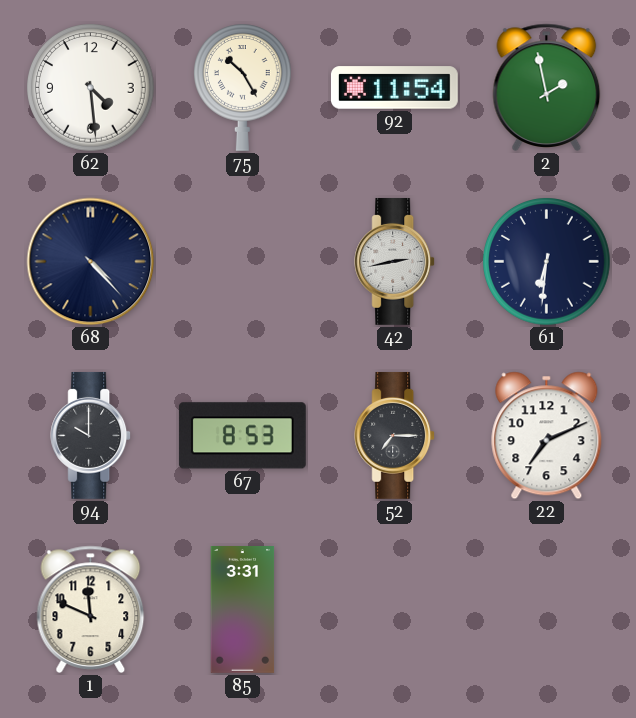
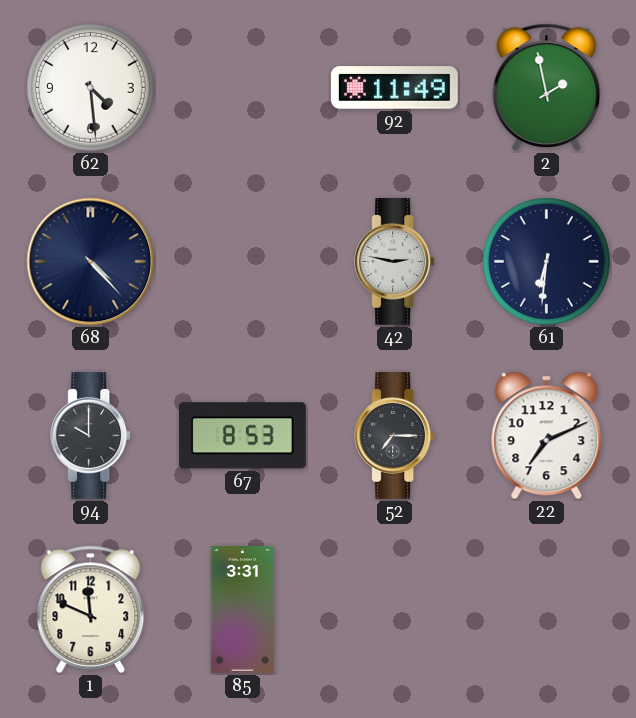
75: 10:25 -> none (242, 87)
92: 11:54 -> 11:49 (394, 88)
42: 2:43 -> 2:47 (395, 261)
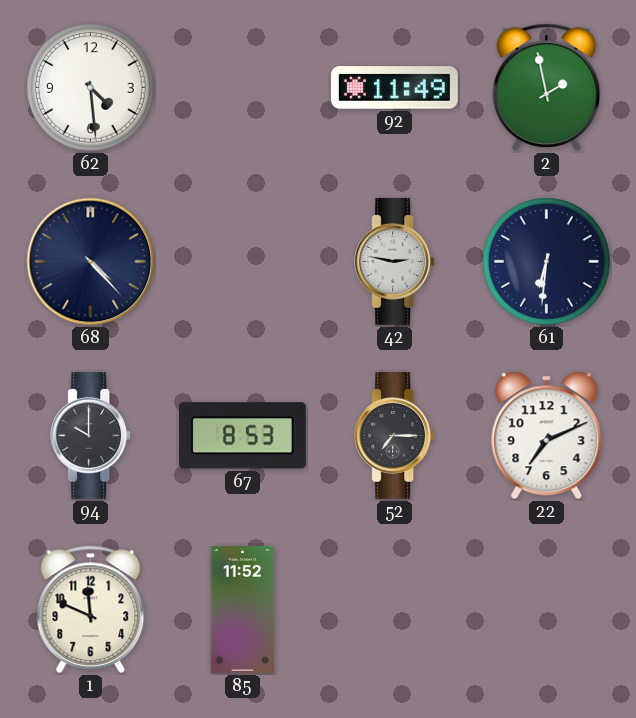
85: 3:31 -> 11:52 (243, 610)
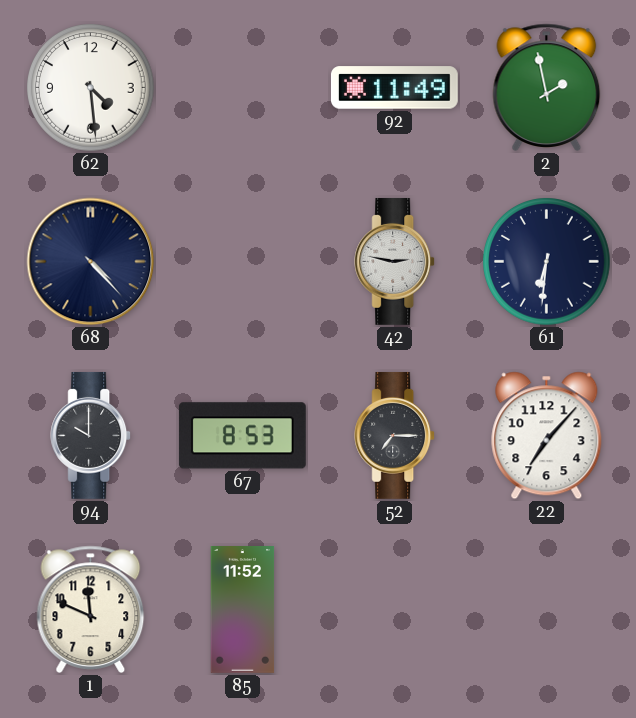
22: 7:11 -> 7:07 (547, 436)
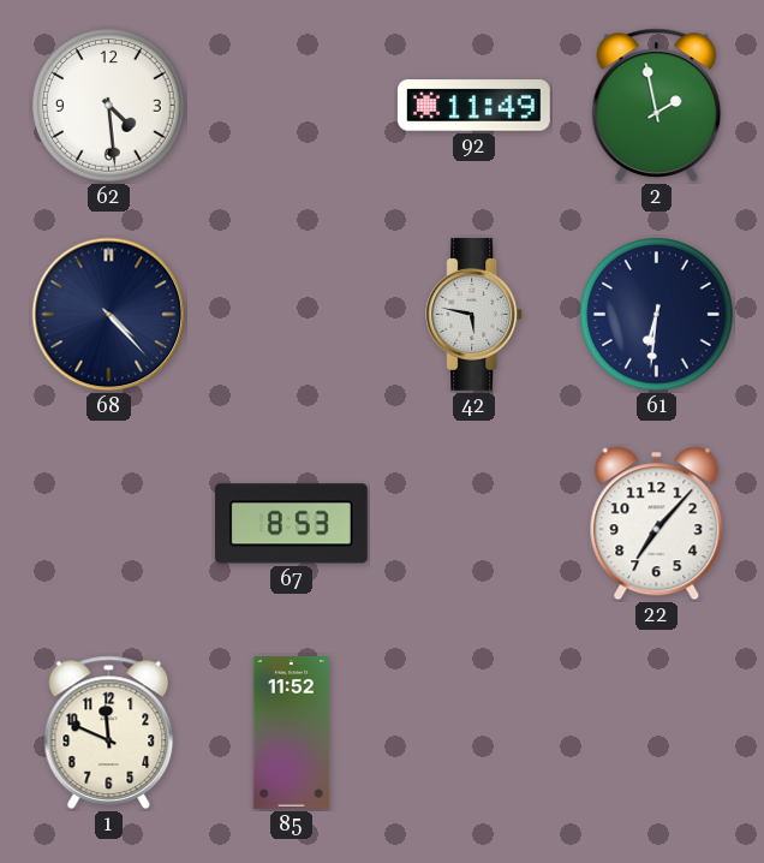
42: 2:47 -> 5:47 (474, 314)
94: 10:00 -> none (91, 435)
52: 7:15 -> none (395, 435)
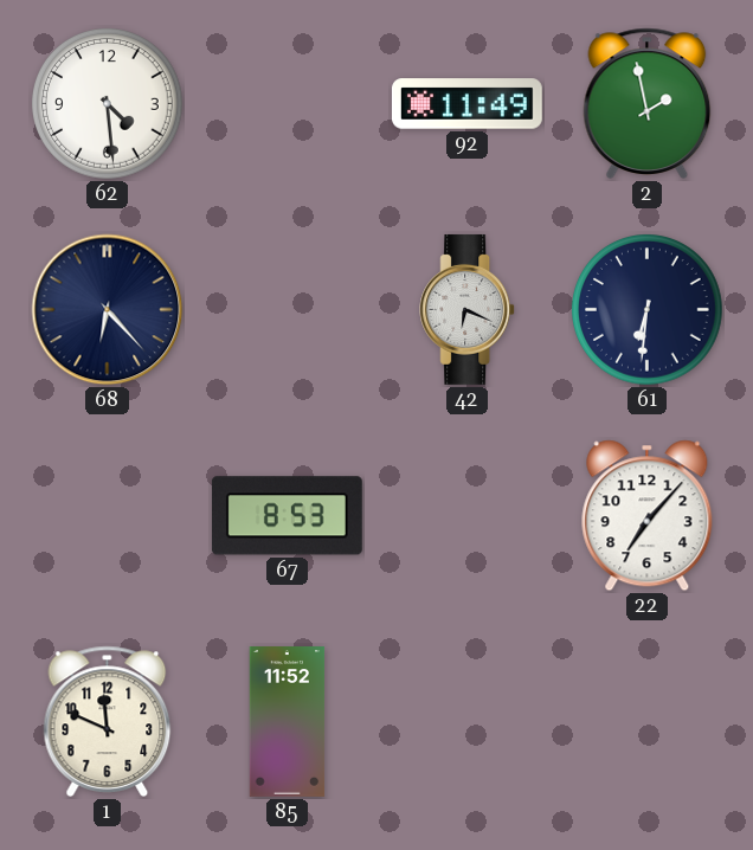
68: 4:23 -> 6:23 (108, 310)
42: 5:47 -> 6:19 (468, 309)
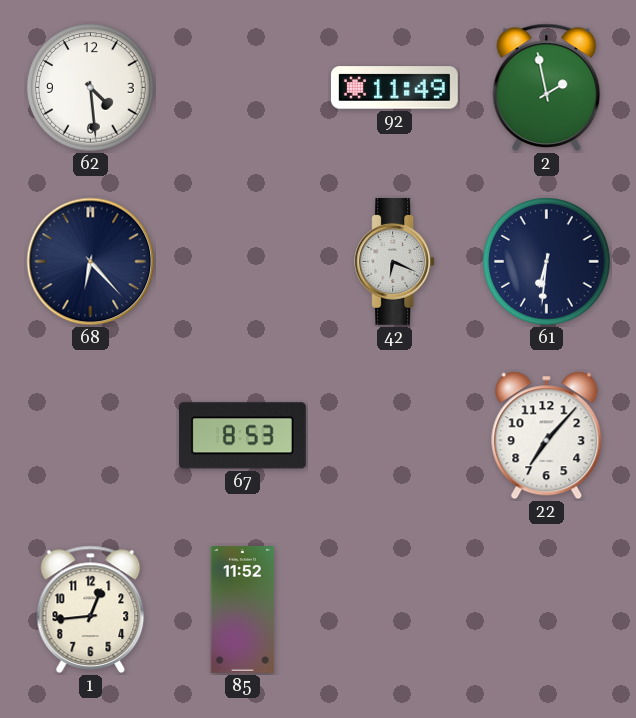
1: 11:49 -> 12:44 (91, 609)
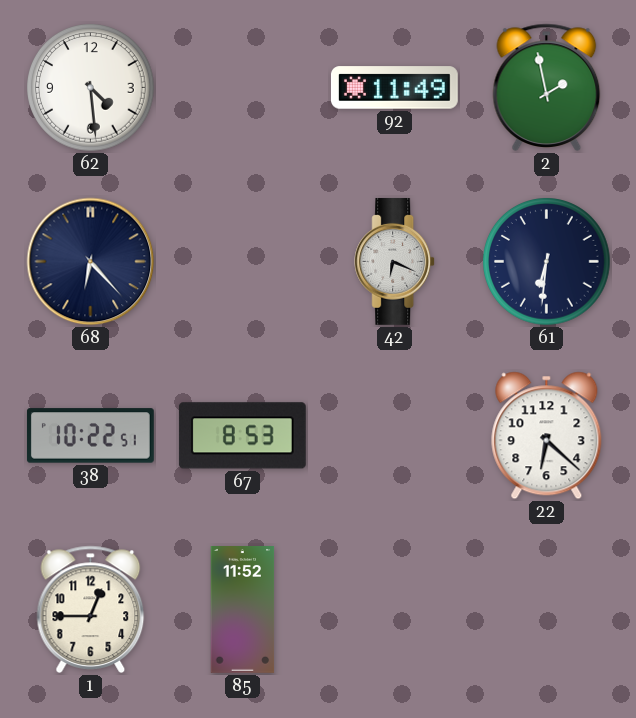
38: none -> 10:22 (90, 436)
22: 7:07 -> 6:22 (547, 436)
1: 12:44 -> 12:45 (91, 609)
